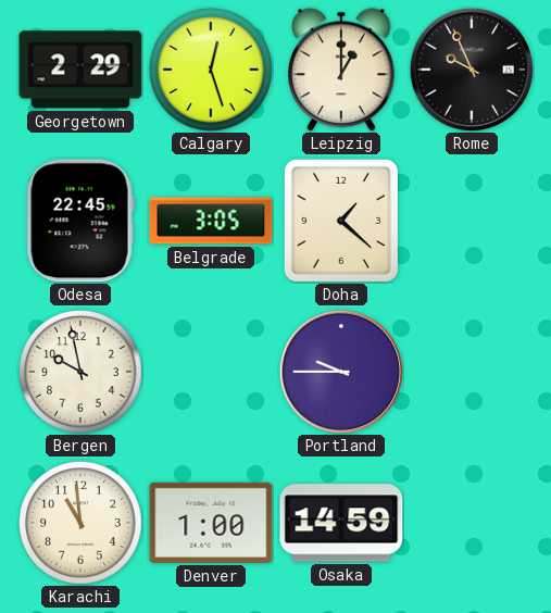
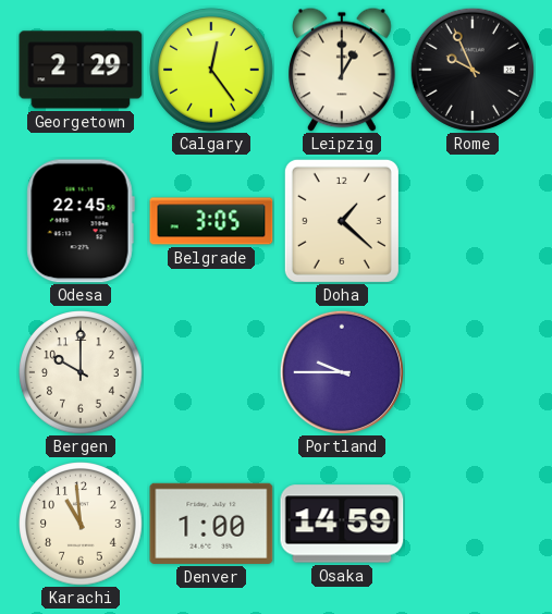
Calgary: 12:27 -> 12:24 (211, 70)
Bergen: 9:58 -> 10:00 (81, 372)
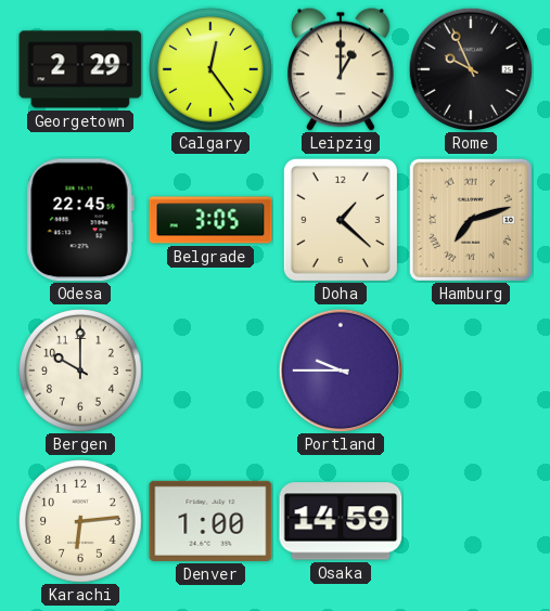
Hamburg: none -> 7:12 (471, 220)
Karachi: 10:59 -> 6:14 (80, 521)
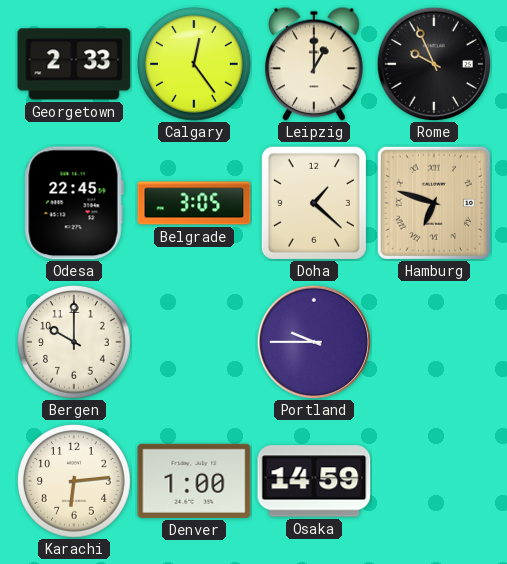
Georgetown: 2:29 -> 2:33 (74, 64)
Hamburg: 7:12 -> 6:48 (434, 203)
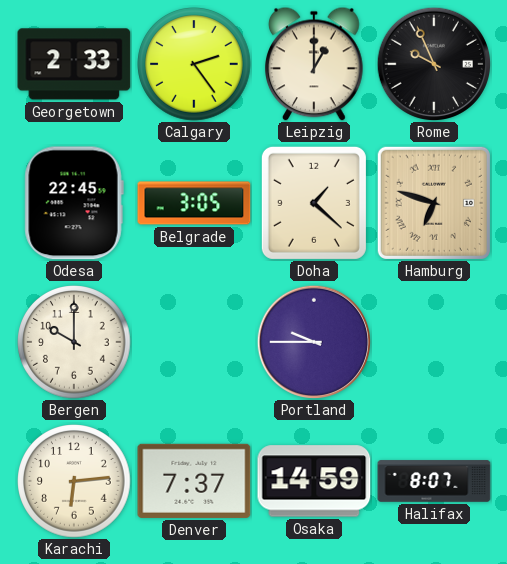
Calgary: 12:24 -> 2:24 (194, 64)
Denver: 1:00 -> 7:37 (194, 481)
Halifax: none -> 8:07 (434, 481)
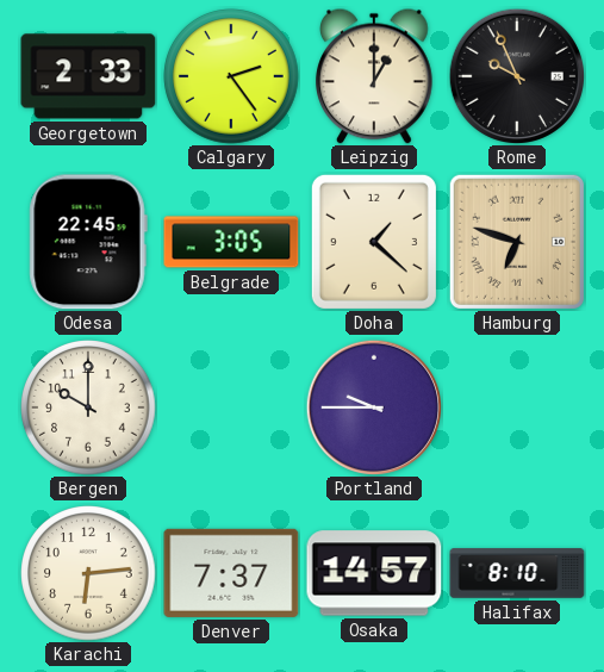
Osaka: 14:59 -> 14:57 (374, 573)
Halifax: 8:07 -> 8:10 (517, 573)
